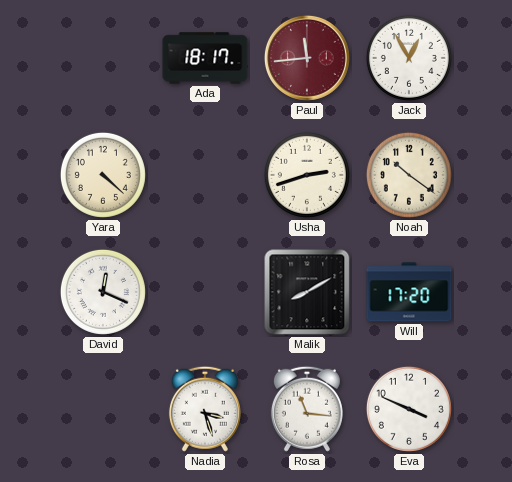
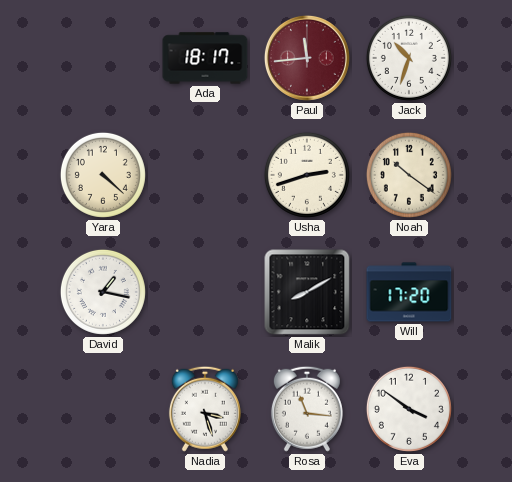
Jack: 12:55 -> 10:33 (409, 58)
David: 12:19 -> 1:17 (103, 292)
Eva: 3:49 -> 3:51 (409, 409)
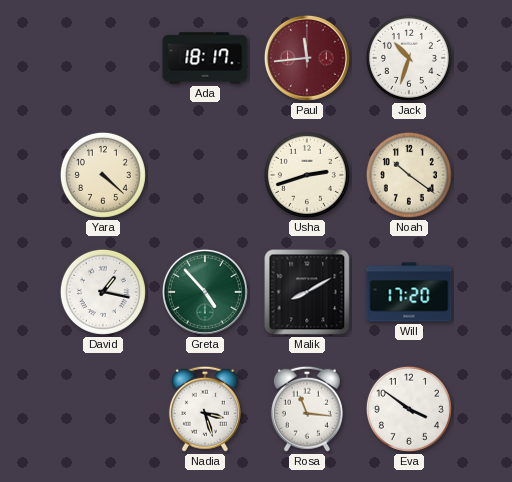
Greta: none -> 4:53 (205, 292)
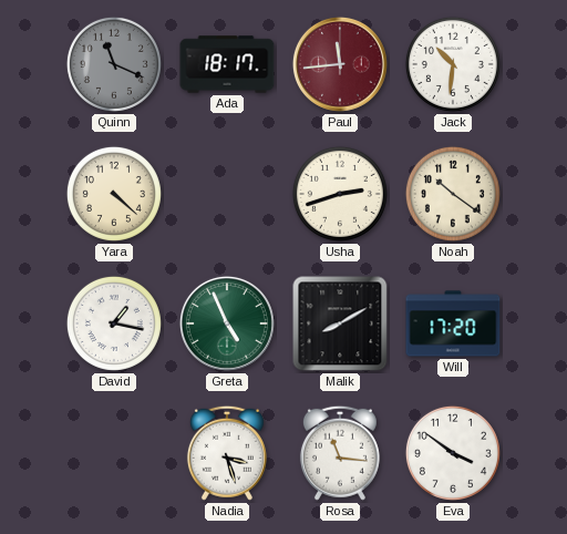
Quinn: none -> 11:19 (114, 64)
Jack: 10:33 -> 10:31 (453, 64)
Greta: 4:53 -> 4:56 (227, 324)
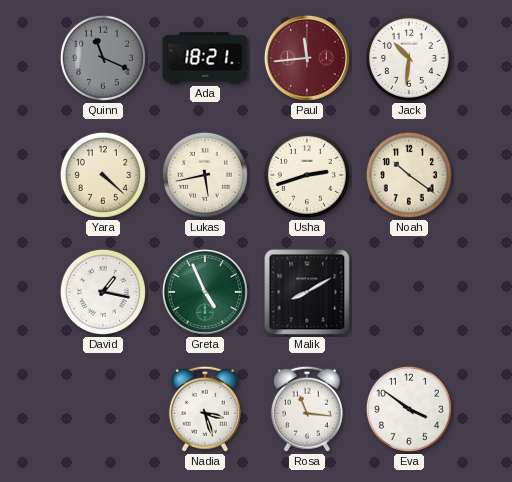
Ada: 18:17 -> 18:21 (205, 58)
Lukas: none -> 5:43 (205, 175)
Will: 17:20 -> none (453, 324)
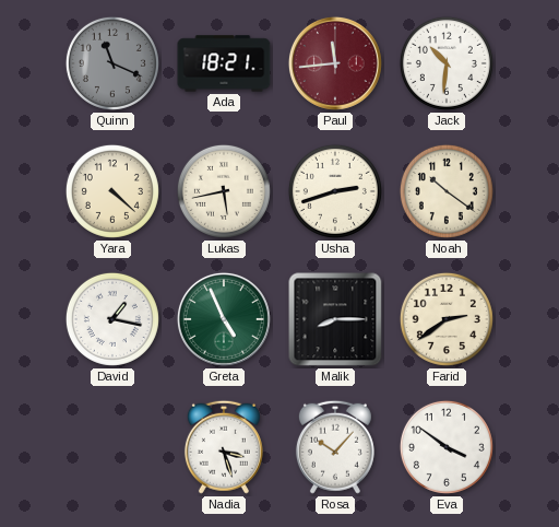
Malik: 8:10 -> 8:15 (335, 319)
Farid: none -> 2:39 (447, 319)
Rosa: 11:16 -> 10:07 (335, 447)
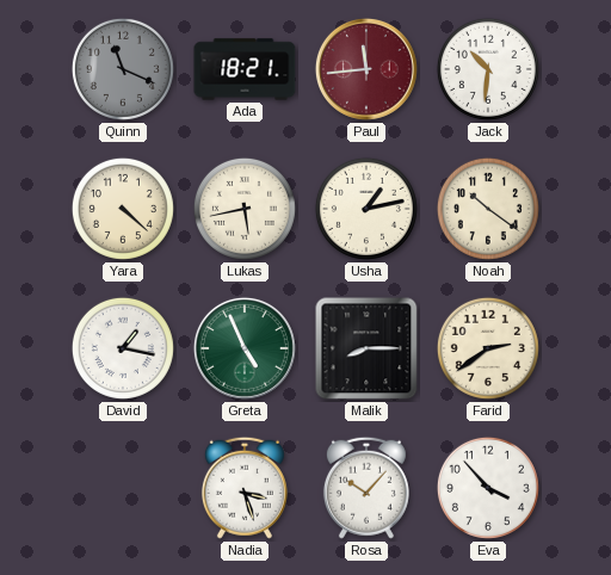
Usha: 2:42 -> 1:13 (366, 209)
Eva: 3:51 -> 3:53 (488, 488)
